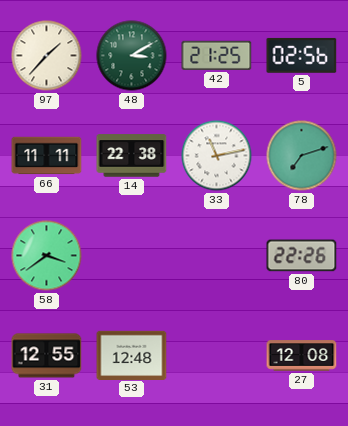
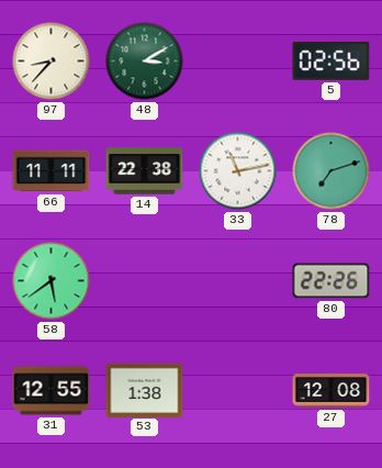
97: 1:37 -> 8:37 (52, 62)
42: 21:25 -> none (217, 55)
58: 3:39 -> 5:39 (52, 281)
53: 12:48 -> 1:38 (145, 390)
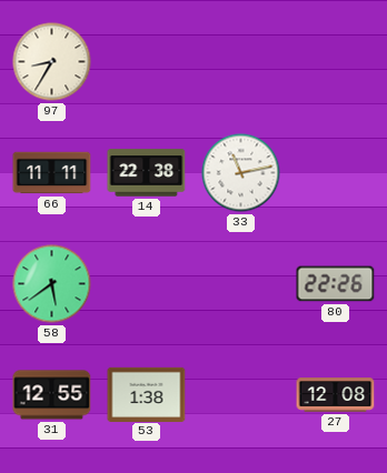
97: 8:37 -> 8:35 (52, 62)
48: 3:10 -> none (145, 62)
5: 02:56 -> none (332, 60)
78: 7:12 -> none (332, 171)
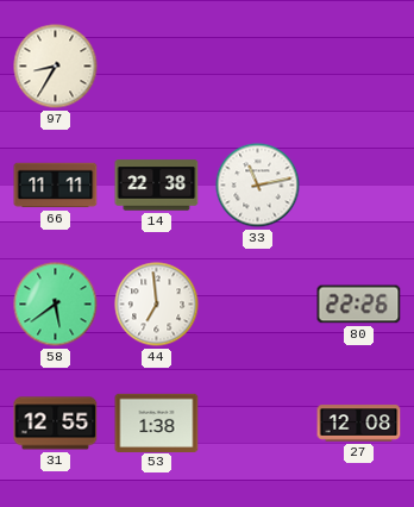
44: none -> 6:59 (157, 305)
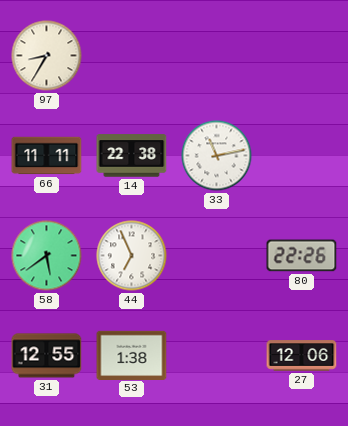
44: 6:59 -> 6:56 (132, 256)
27: 12:08 -> 12:06 (302, 356)
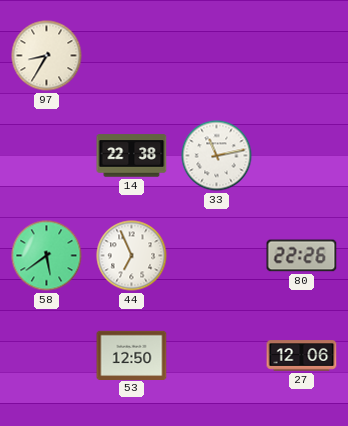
66: 11:11 -> none (47, 156)
31: 12:55 -> none (47, 356)
53: 1:38 -> 12:50 (132, 355)
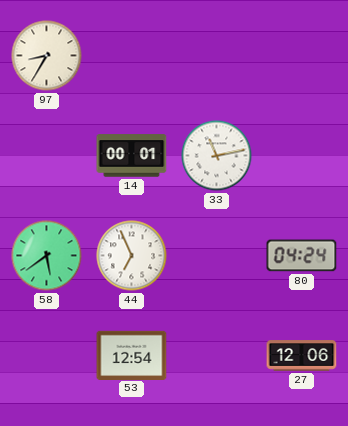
14: 22:38 -> 00:01 (132, 156)
80: 22:26 -> 04:24 (302, 256)
53: 12:50 -> 12:54 (132, 355)
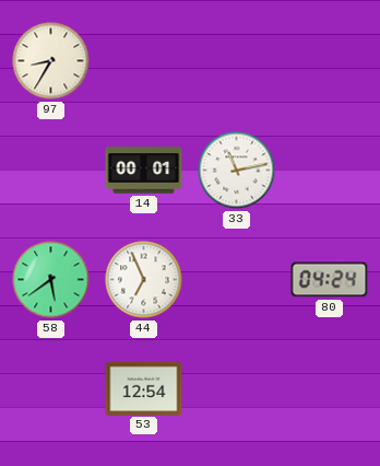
27: 12:06 -> none (302, 356)
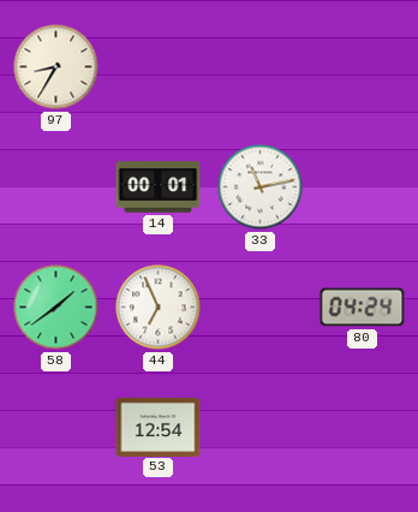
58: 5:39 -> 1:39 (56, 308)
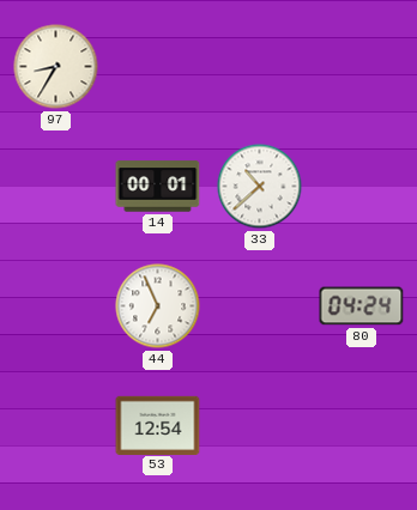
33: 11:13 -> 10:38 (260, 187)
58: 1:39 -> none (56, 308)
